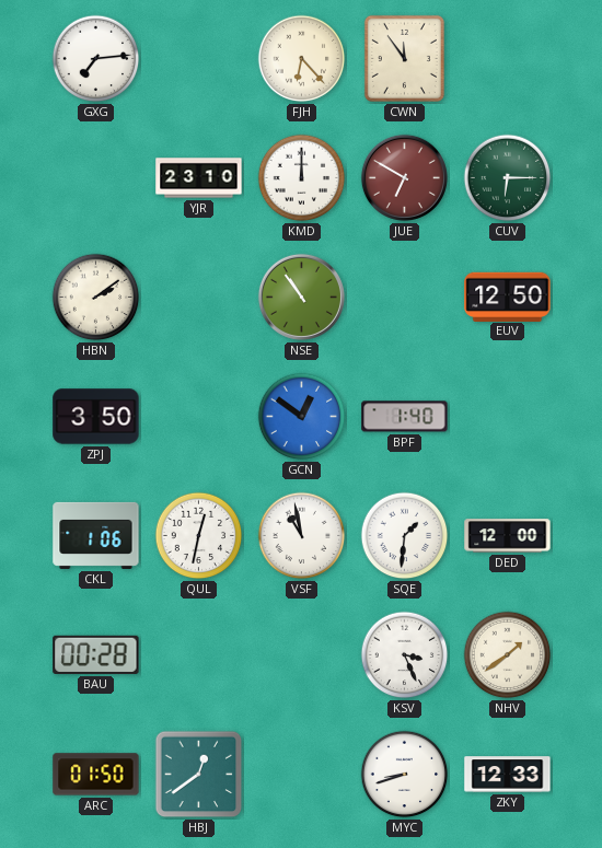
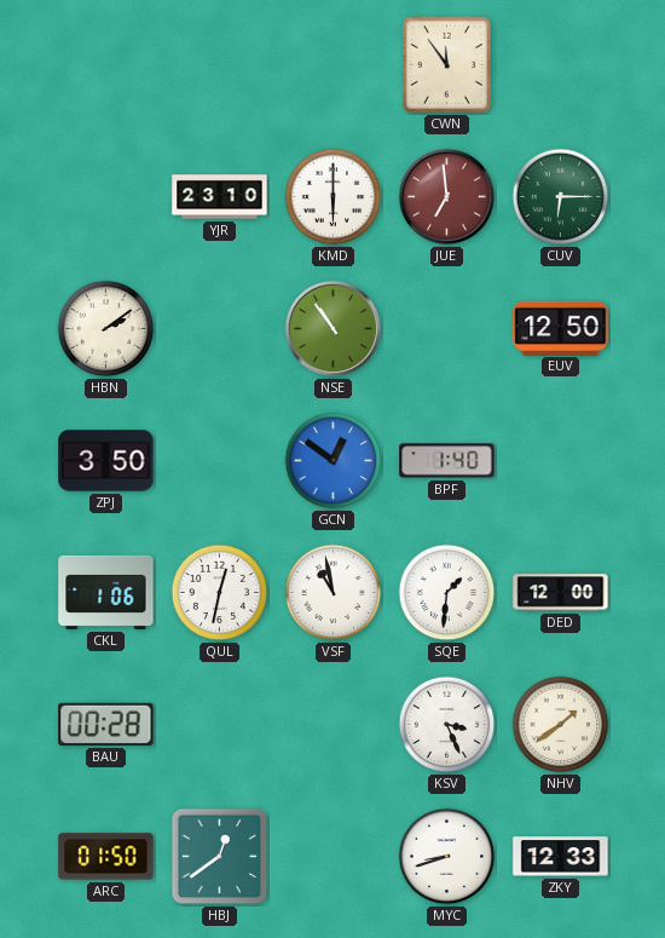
GXG: 7:14 -> none (96, 59)
FJH: 6:23 -> none (302, 59)
KMD: 12:00 -> 6:00 (334, 197)
JUE: 6:50 -> 6:59 (446, 196)
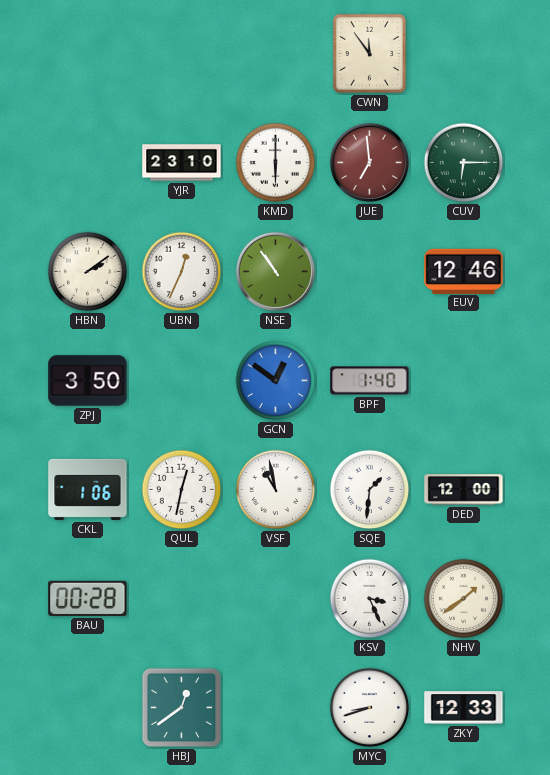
UBN: none -> 12:34 (182, 272)
EUV: 12:50 -> 12:46 (464, 271)
ARC: 01:50 -> none (106, 857)
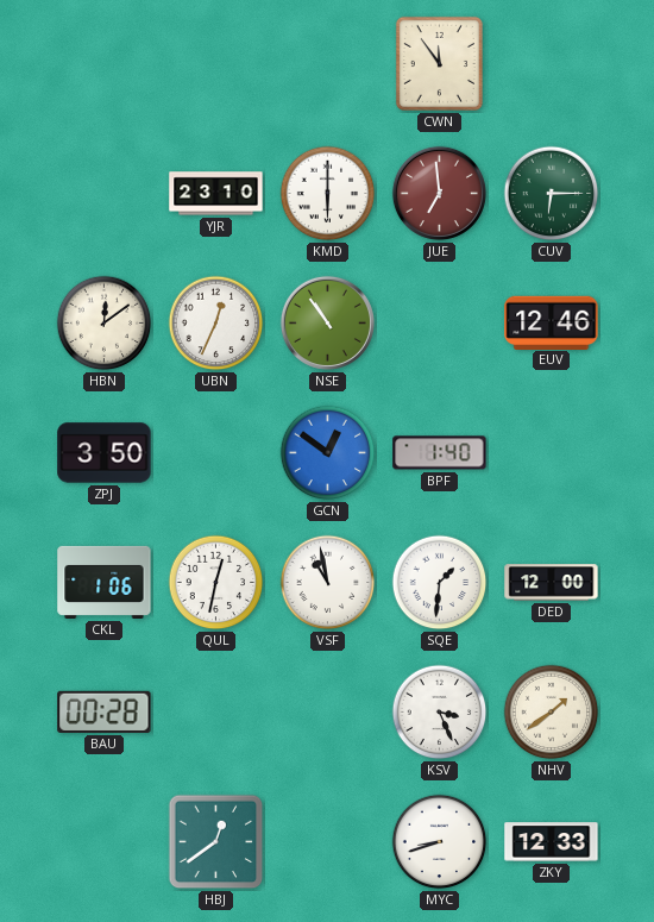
HBN: 2:09 -> 12:09 (105, 324)
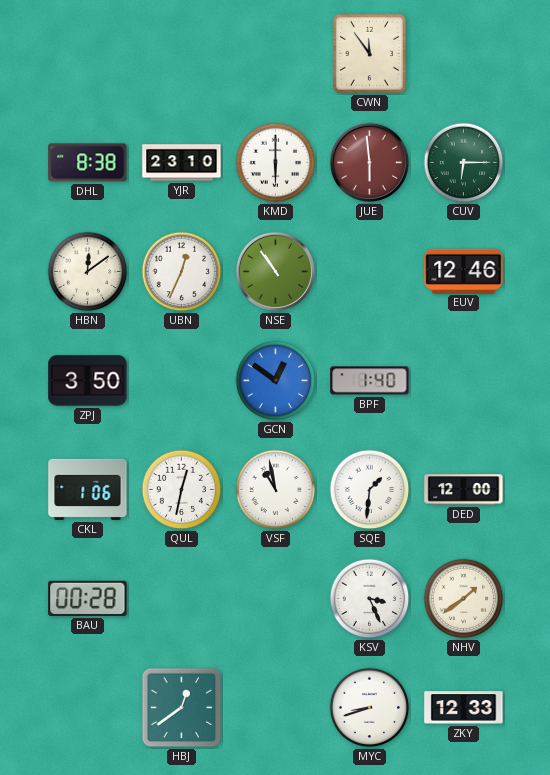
DHL: none -> 8:38 (88, 163)
JUE: 6:59 -> 5:59 (369, 162)
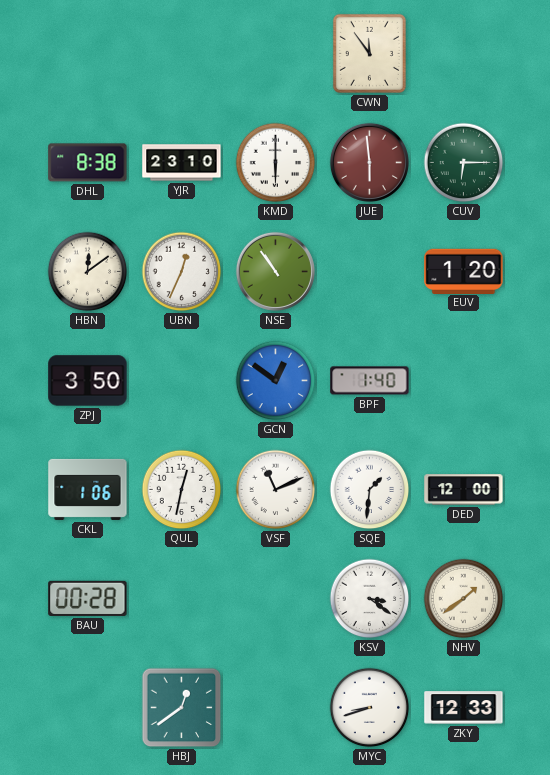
EUV: 12:46 -> 1:20 (464, 271)
VSF: 10:58 -> 11:11 (276, 490)
KSV: 3:26 -> 3:21 (370, 599)
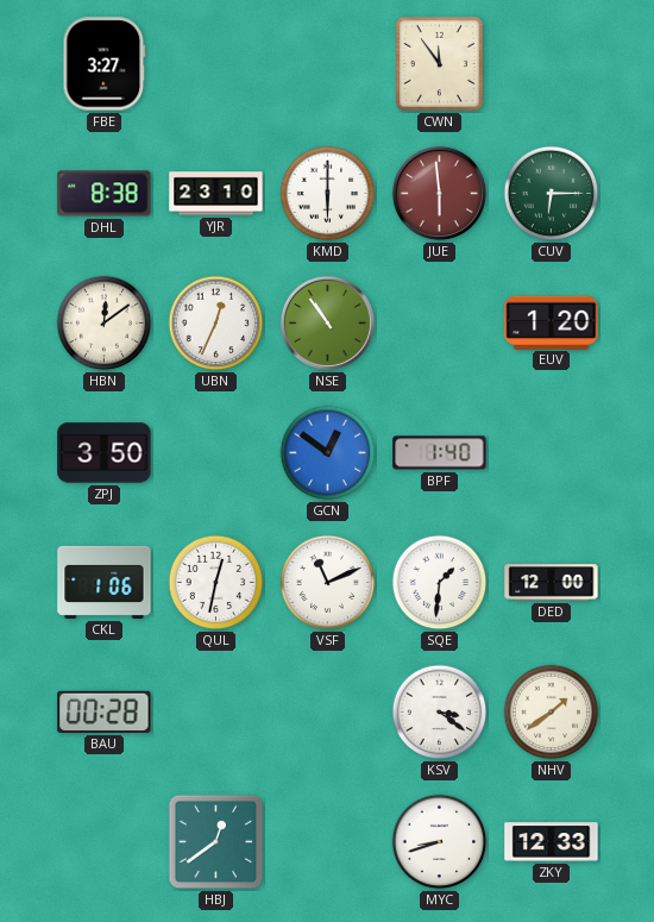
FBE: none -> 3:27 (105, 64)
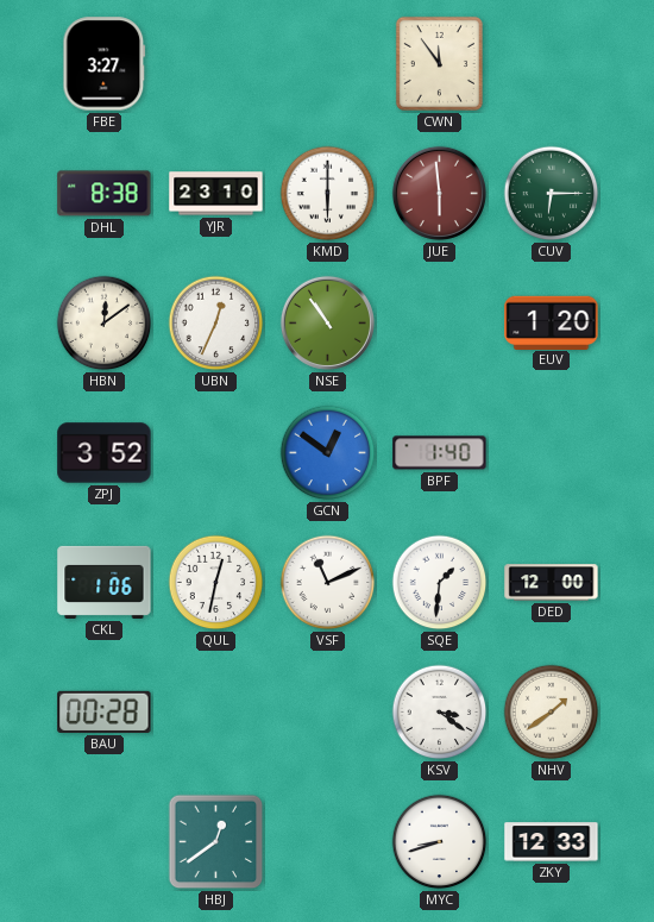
ZPJ: 3:50 -> 3:52 (105, 453)
